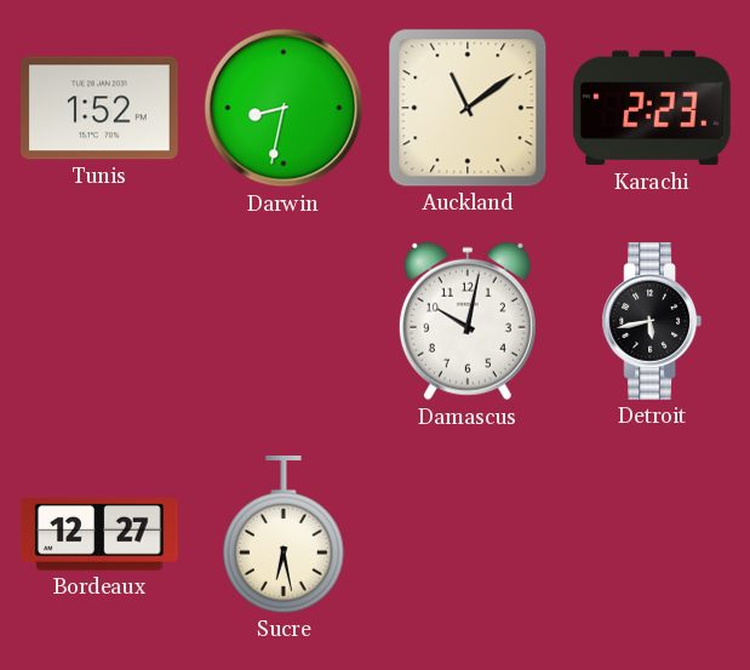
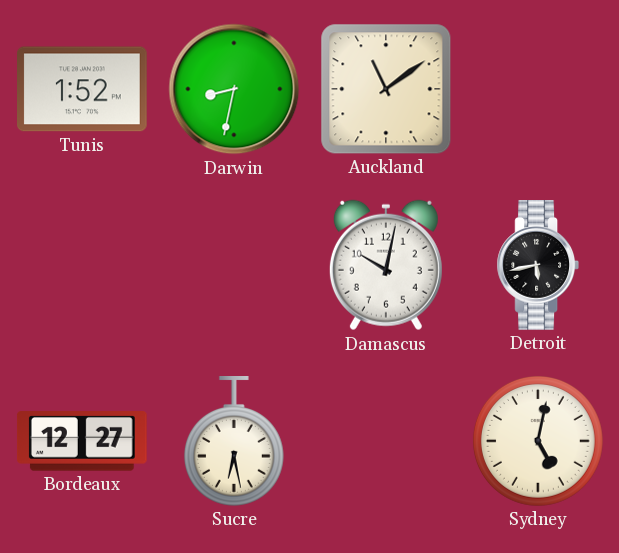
Karachi: 2:23 -> none (653, 108)
Sydney: none -> 5:02 (538, 441)
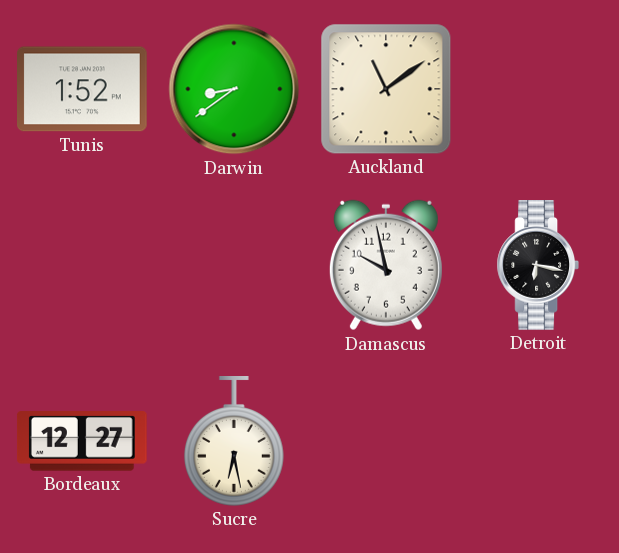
Darwin: 8:32 -> 8:39 (234, 89)
Damascus: 10:02 -> 9:58 (386, 265)
Detroit: 5:43 -> 6:17 (537, 266)
Sydney: 5:02 -> none (538, 441)
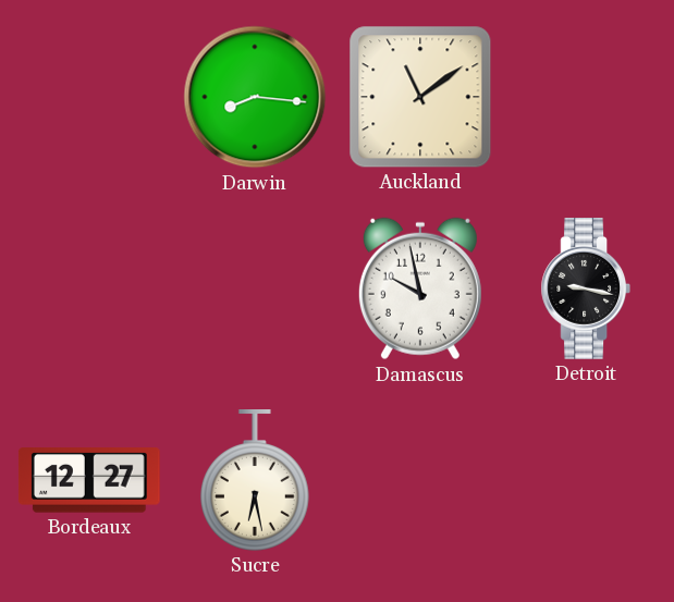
Tunis: 1:52 -> none (83, 89)
Darwin: 8:39 -> 8:16 (255, 97)
Detroit: 6:17 -> 9:17 (585, 290)
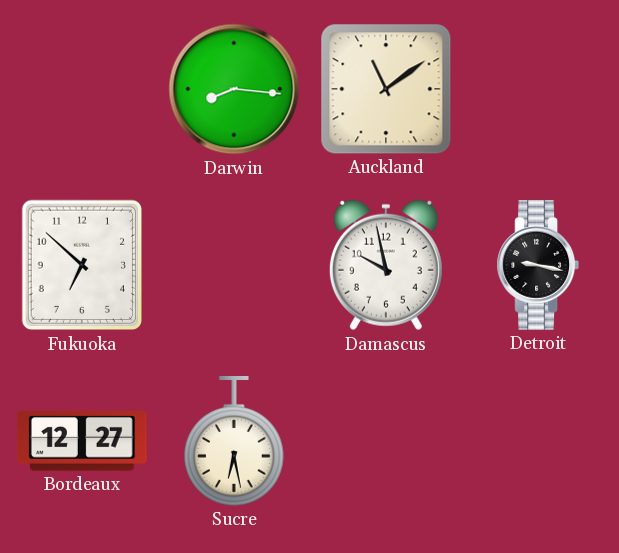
Fukuoka: none -> 6:52 (81, 265)
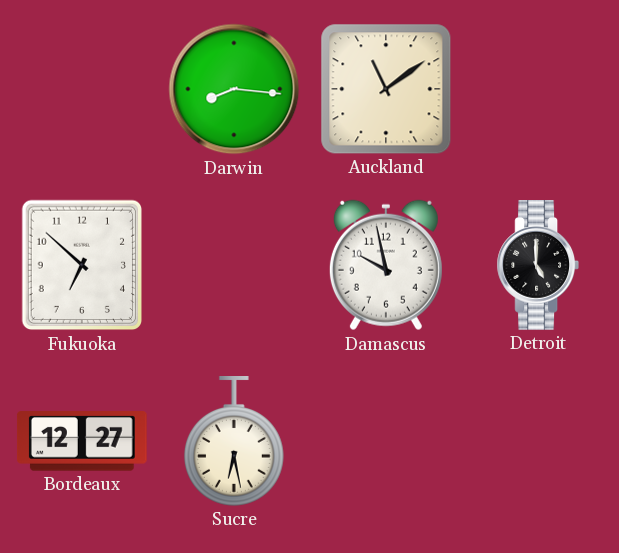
Detroit: 9:17 -> 5:00 (537, 266)
